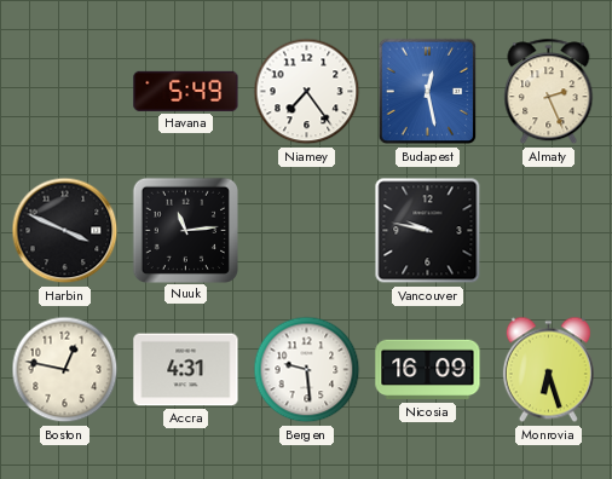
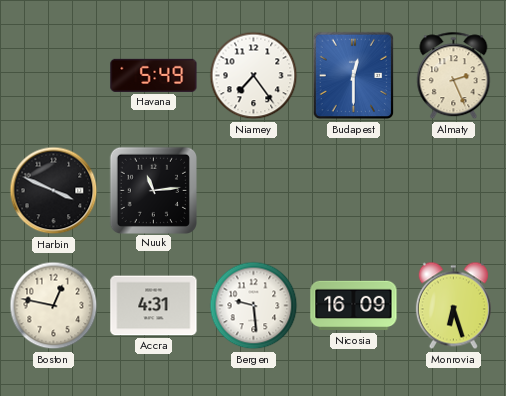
Budapest: 12:28 -> 12:30 (354, 76)
Vancouver: 9:47 -> none (428, 231)
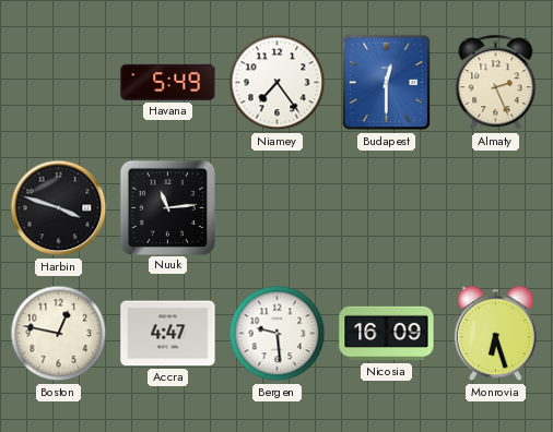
Harbin: 3:49 -> 3:48 (59, 208)
Accra: 4:31 -> 4:47 (168, 334)
